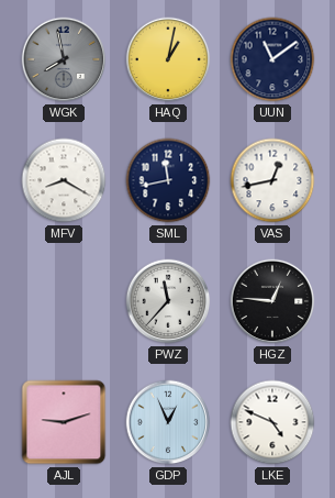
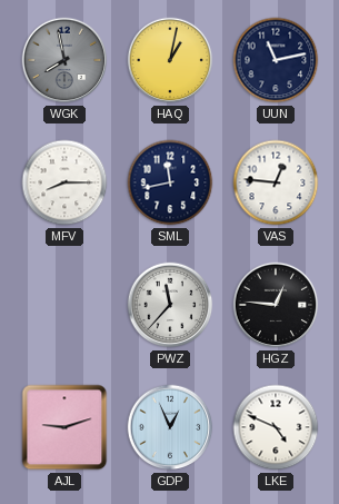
UUN: 11:09 -> 11:13 (276, 60)
MFV: 8:20 -> 8:15 (64, 182)
VAS: 12:43 -> 12:46 (276, 182)
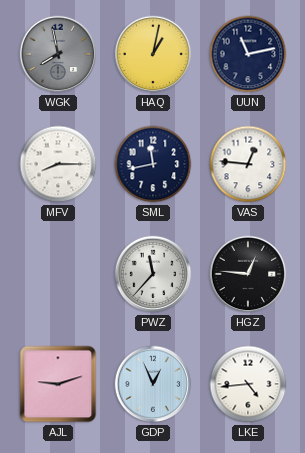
LKE: 4:49 -> 4:44 (248, 384)
